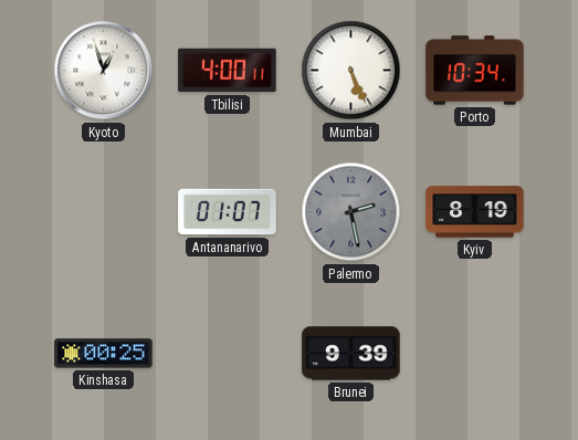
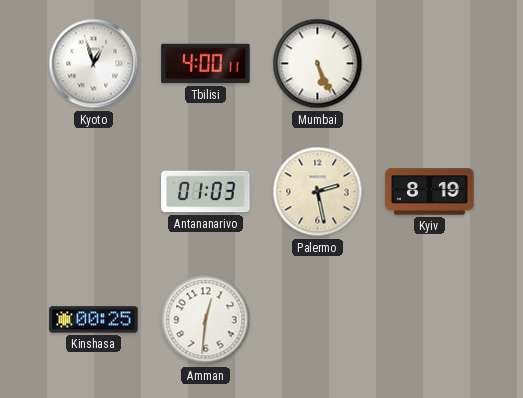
Porto: 10:34 -> none (475, 71)
Antananarivo: 01:07 -> 01:03 (206, 192)
Palermo dial: grey -> cream (318, 192)
Amman: none -> 12:31 (206, 320)
Brunei: 9:39 -> none (351, 354)
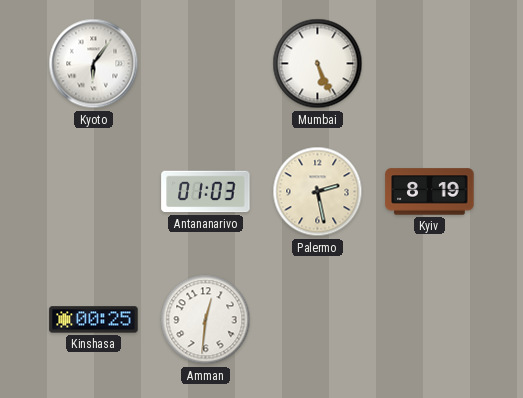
Kyoto: 12:57 -> 6:06 (94, 64)
Tbilisi: 4:00 -> none (206, 64)
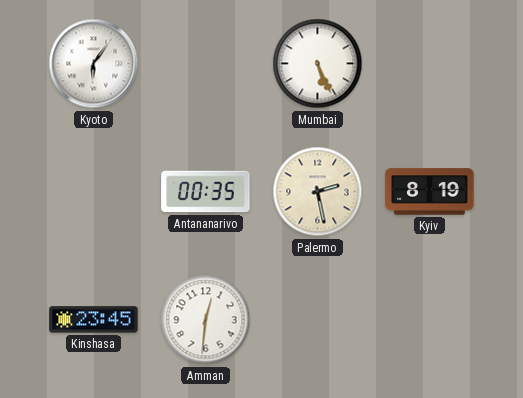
Antananarivo: 01:03 -> 00:35 (206, 192)
Kinshasa: 00:25 -> 23:45 (94, 320)
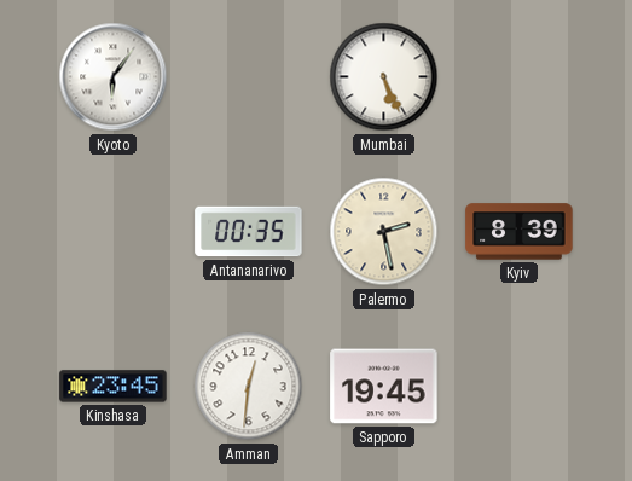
Kyiv: 8:19 -> 8:39 (520, 232)
Sapporo: none -> 19:45 (384, 387)
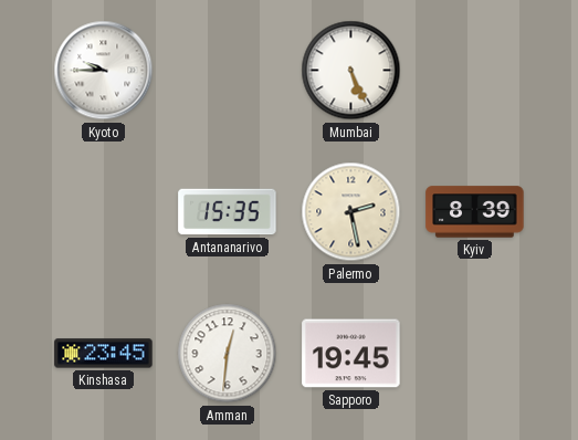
Kyoto: 6:06 -> 9:45 (104, 71)
Antananarivo: 00:35 -> 15:35 (228, 212)
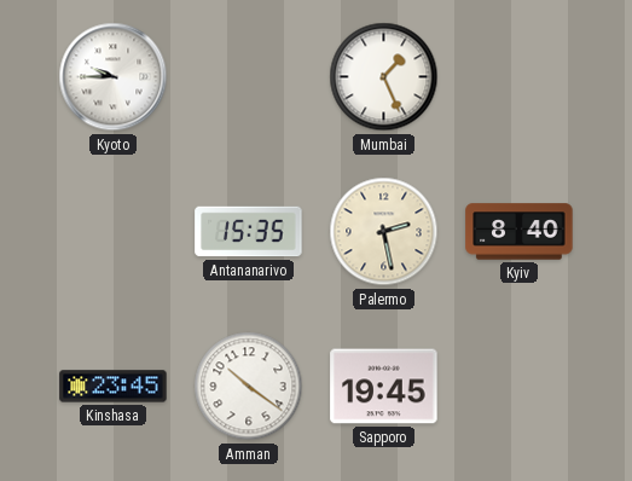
Mumbai: 5:26 -> 1:26 (384, 77)
Kyiv: 8:39 -> 8:40 (520, 232)
Amman: 12:31 -> 10:21 (249, 387)
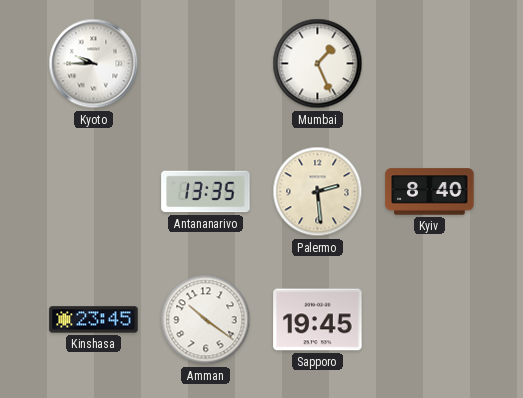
Antananarivo: 15:35 -> 13:35 (206, 192)
Palermo: 2:28 -> 2:29 (318, 192)
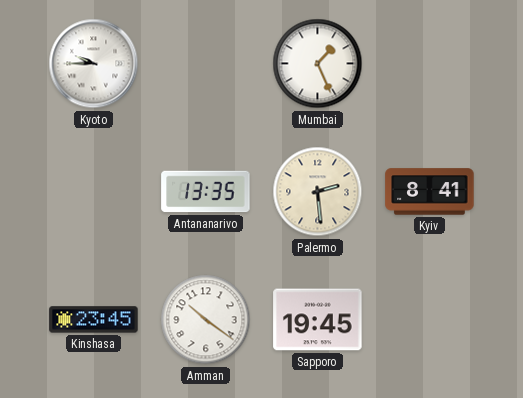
Kyiv: 8:40 -> 8:41 (430, 192)
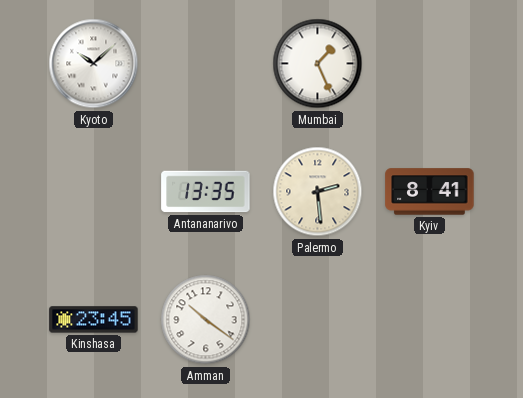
Kyoto: 9:45 -> 10:08 (94, 64)
Sapporo: 19:45 -> none (318, 320)
